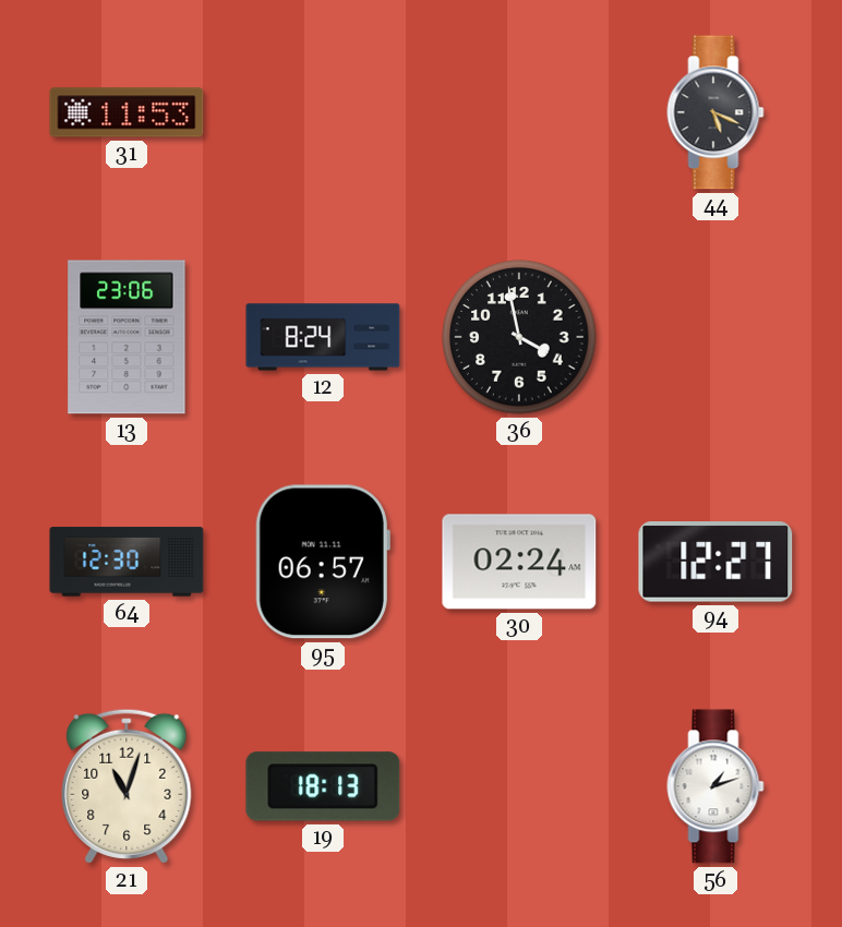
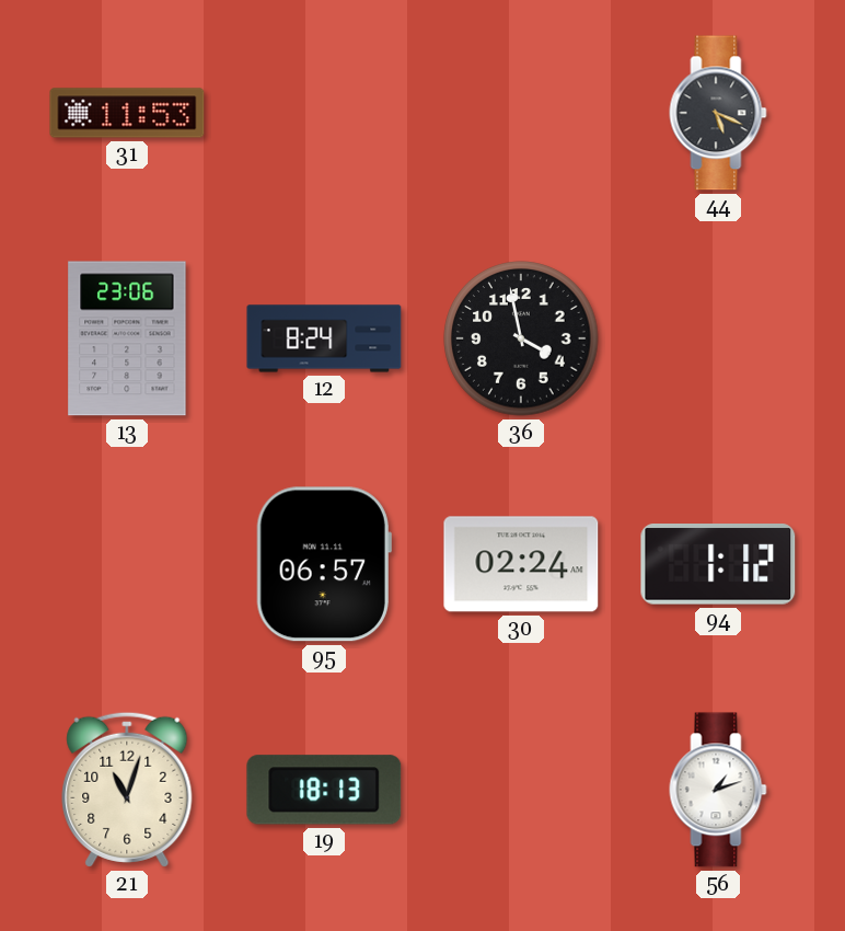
64: 12:30 -> none (127, 562)
94: 12:27 -> 1:12 (718, 564)
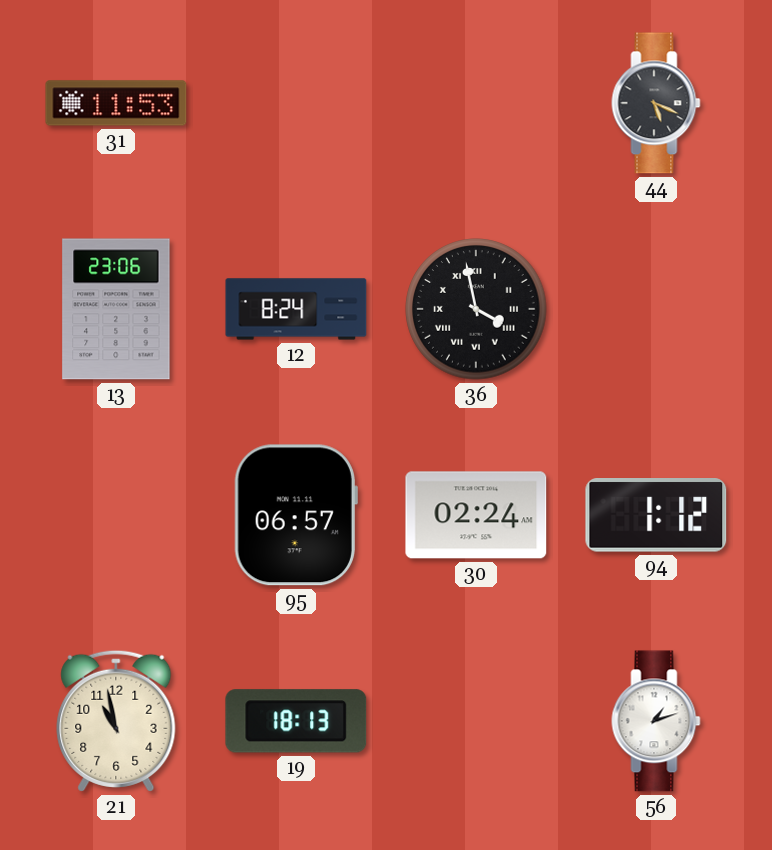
36 numerals: Arabic -> Roman (476, 309)
21: 11:03 -> 10:58 (116, 721)
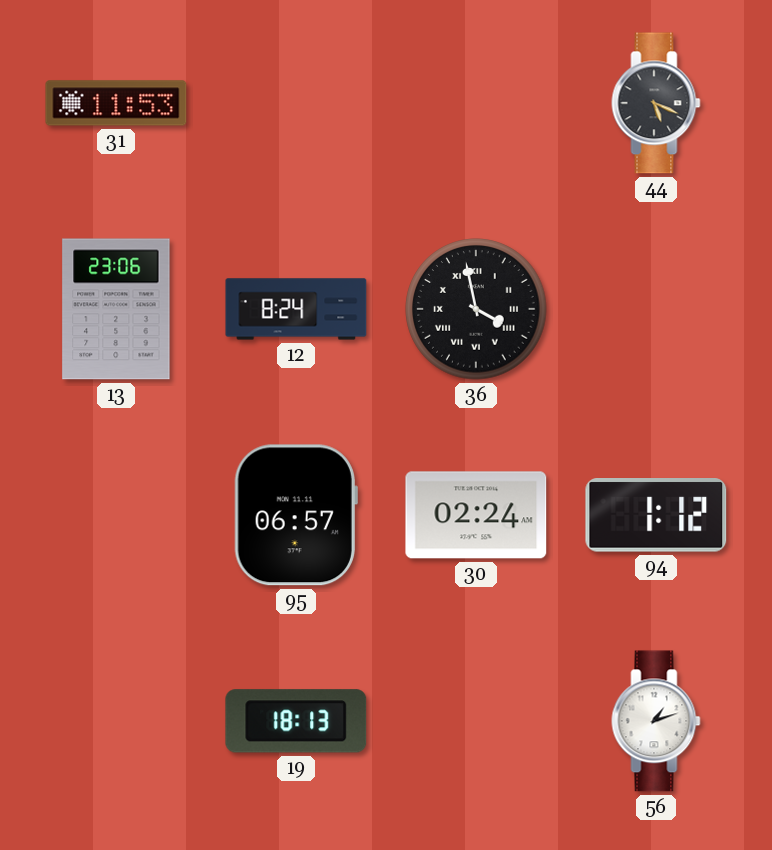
21: 10:58 -> none (116, 721)
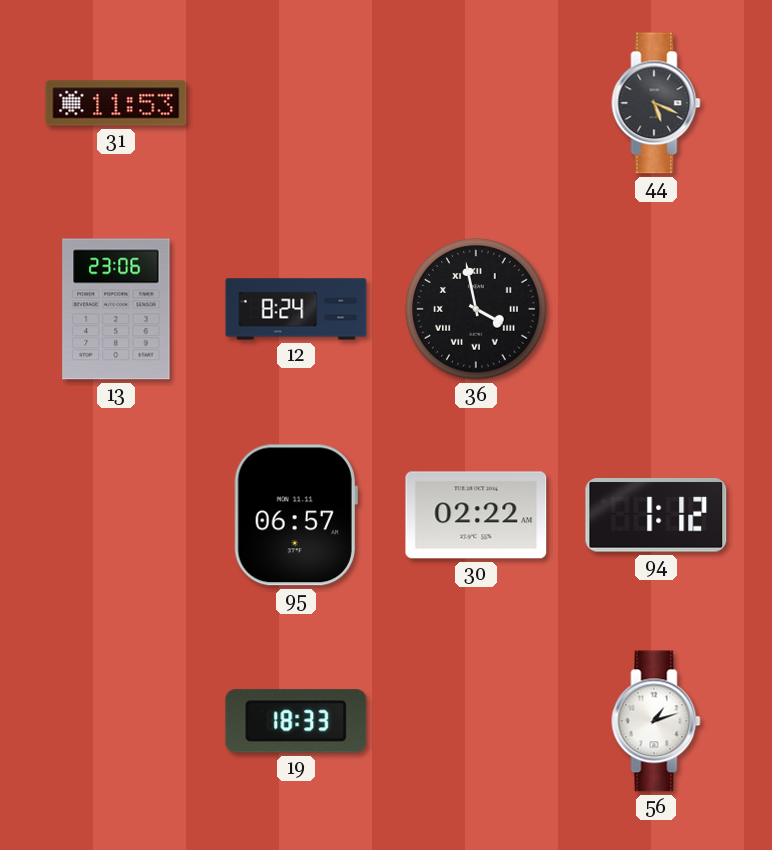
30: 02:24 -> 02:22 (476, 515)
19: 18:13 -> 18:33 (296, 721)
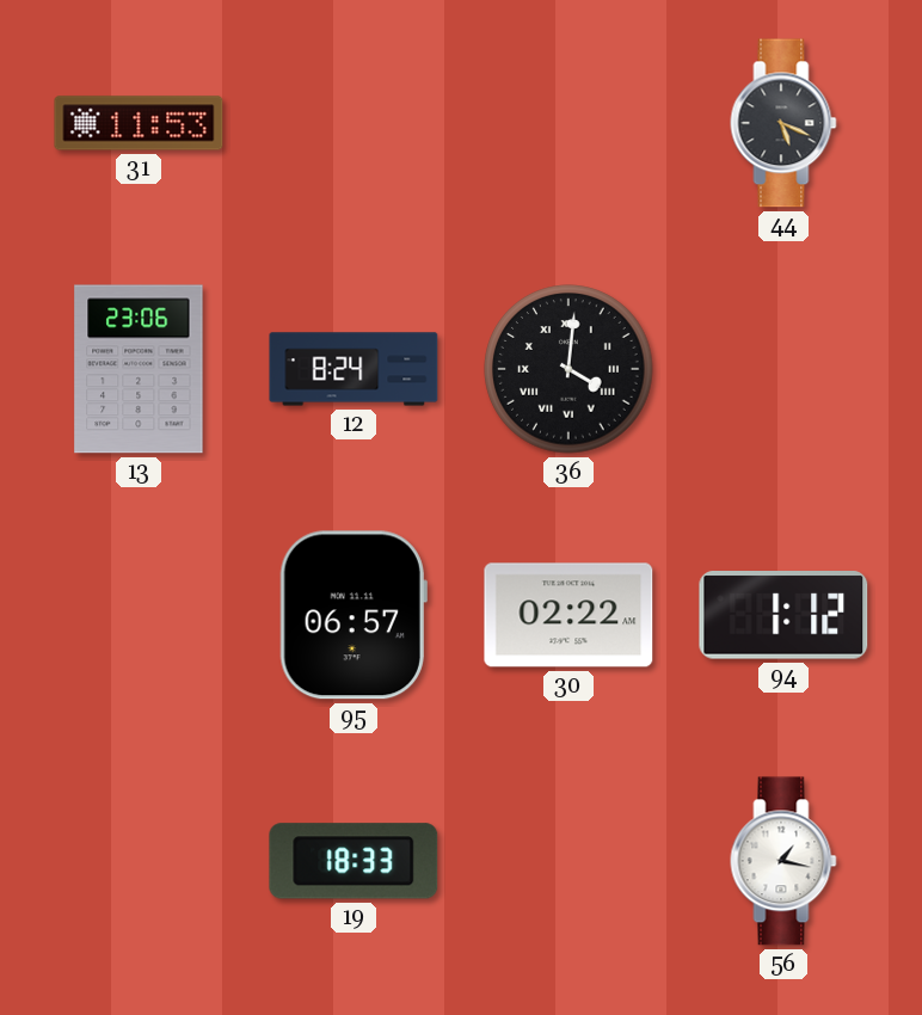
36: 3:58 -> 4:01 (568, 369)
56: 1:12 -> 1:17 (783, 861)
